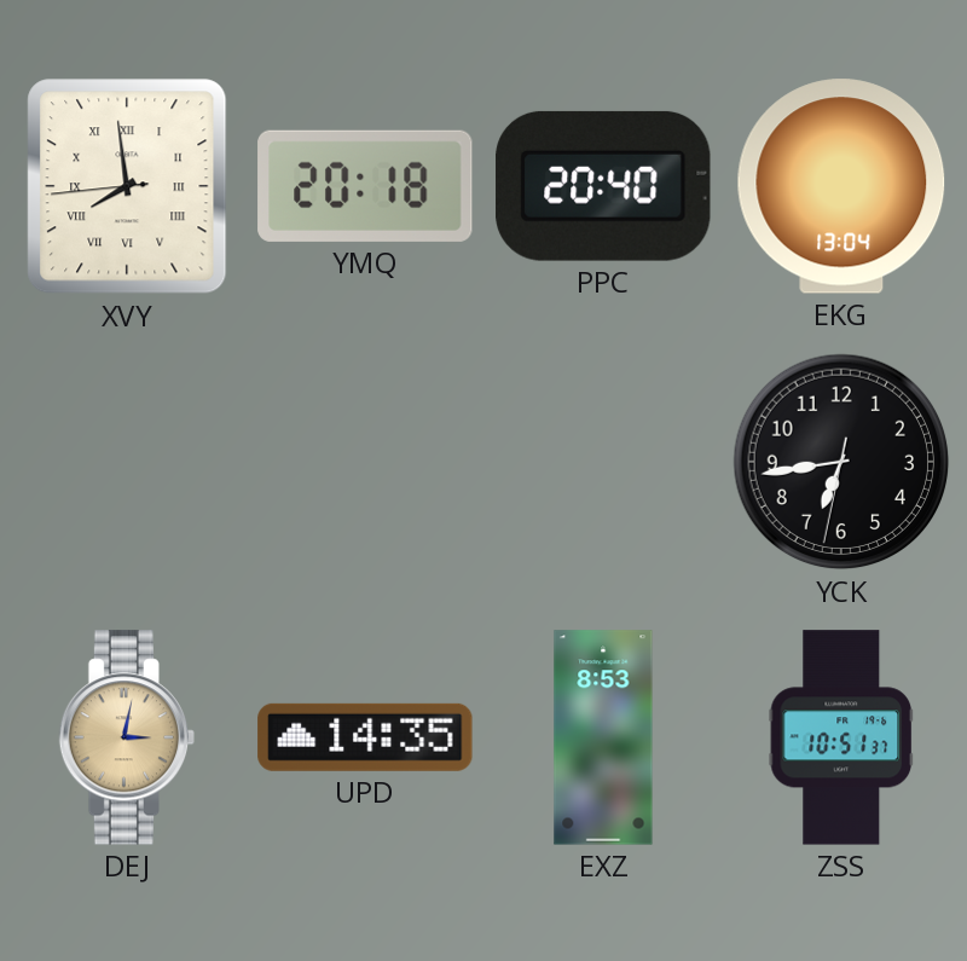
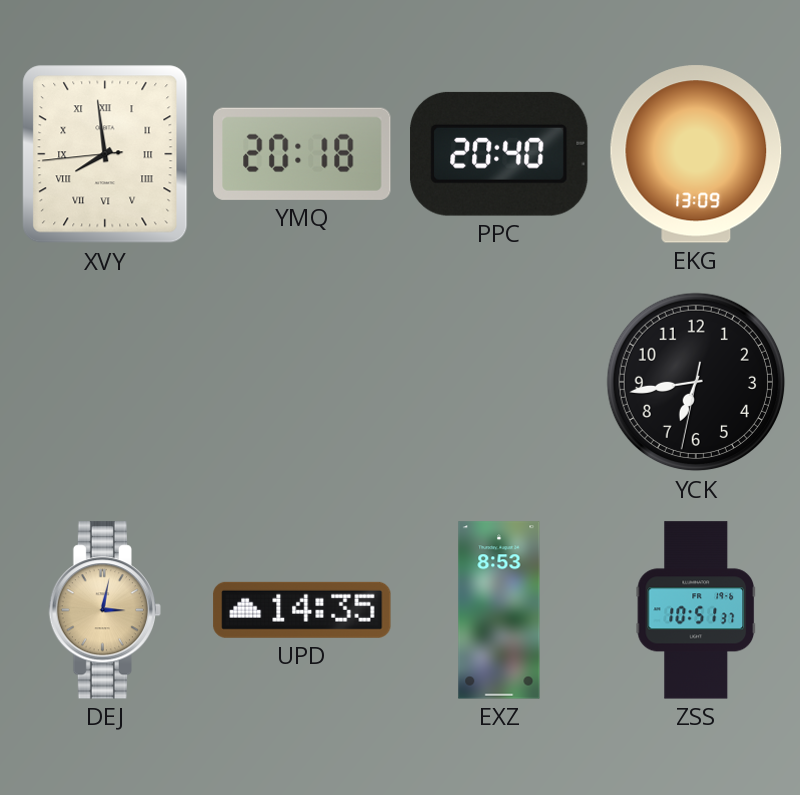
EKG: 13:04 -> 13:09 (696, 154)
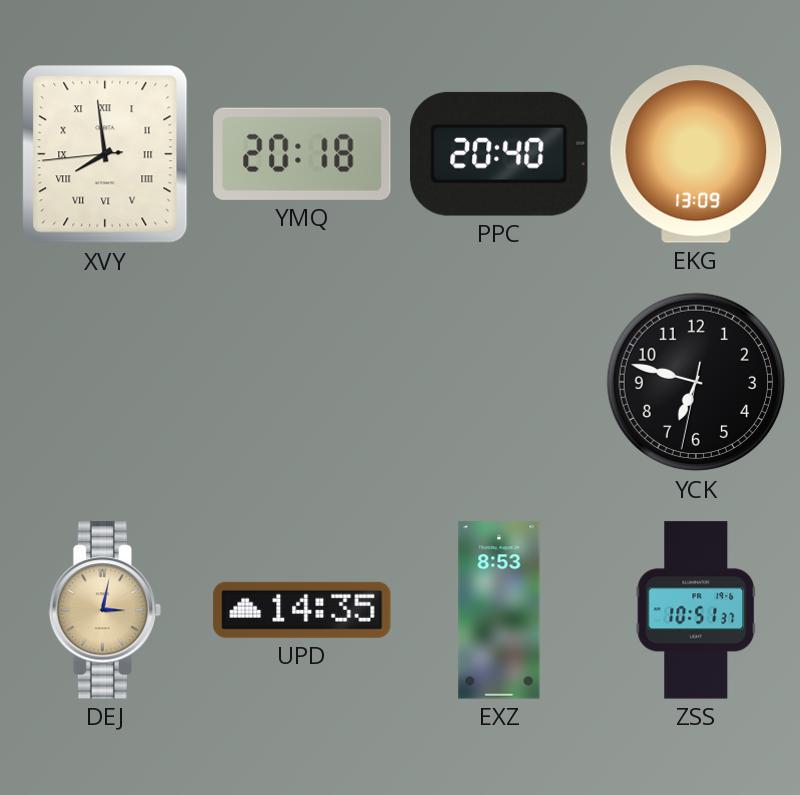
YCK: 6:43 -> 6:47 (696, 382)
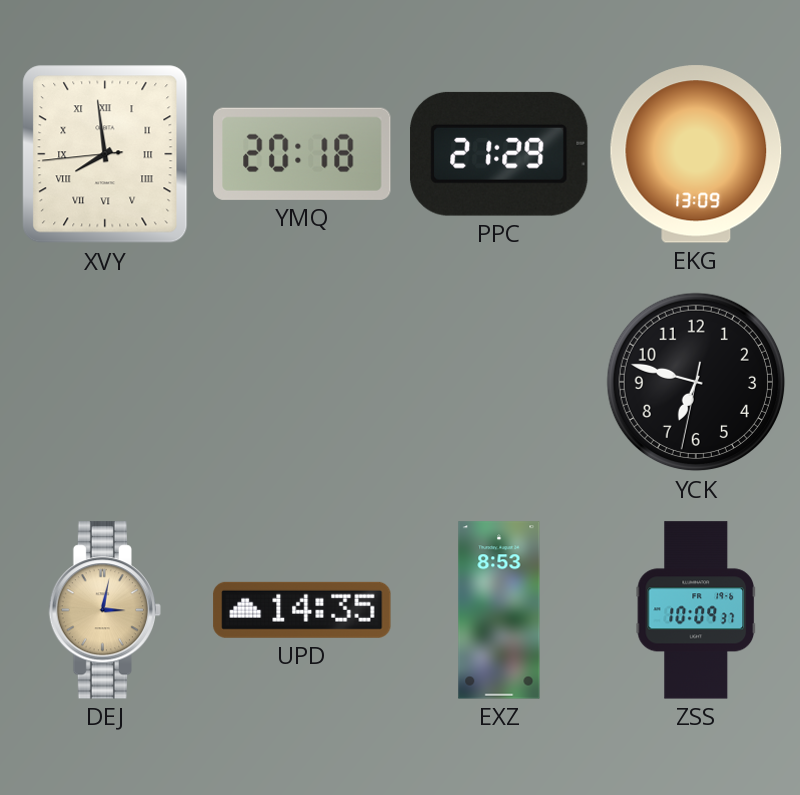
PPC: 20:40 -> 21:29 (499, 154)
ZSS: 10:51 -> 10:09 (695, 610)
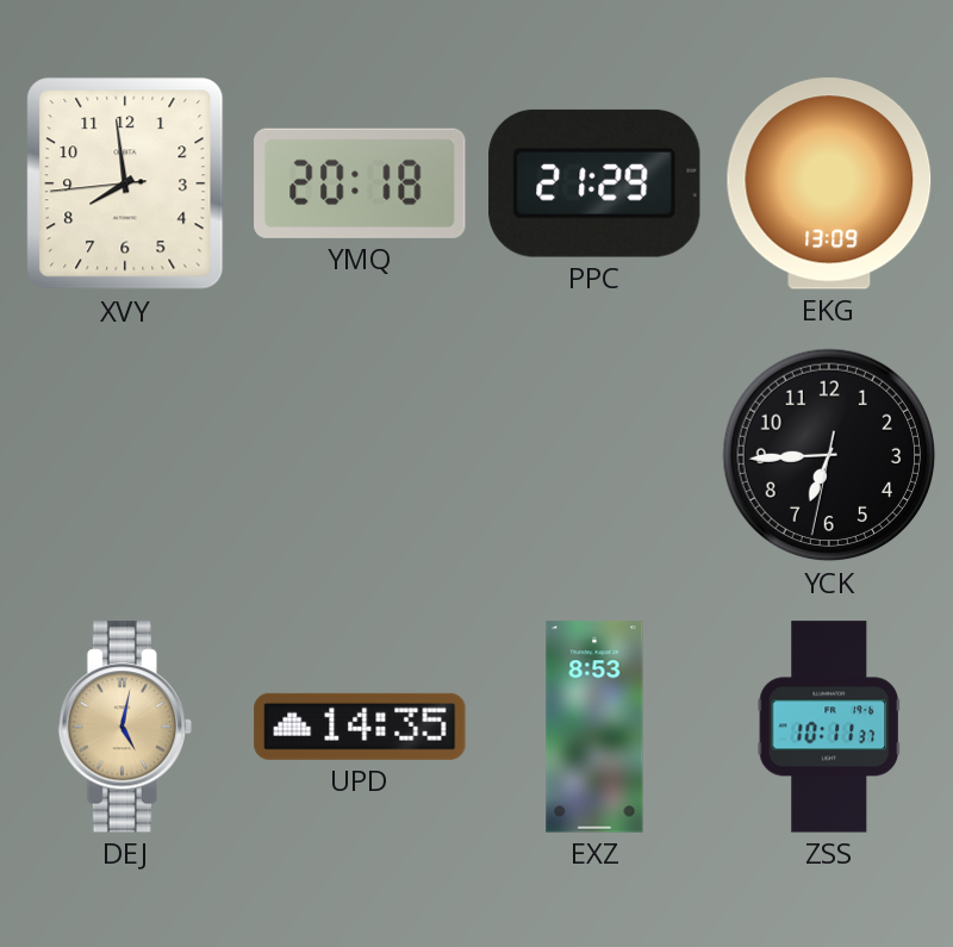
XVY numerals: Roman -> Arabic (125, 183)
YCK: 6:47 -> 6:44 (829, 455)
DEJ: 3:02 -> 5:02 (125, 727)
ZSS: 10:09 -> 10:11 (828, 727)
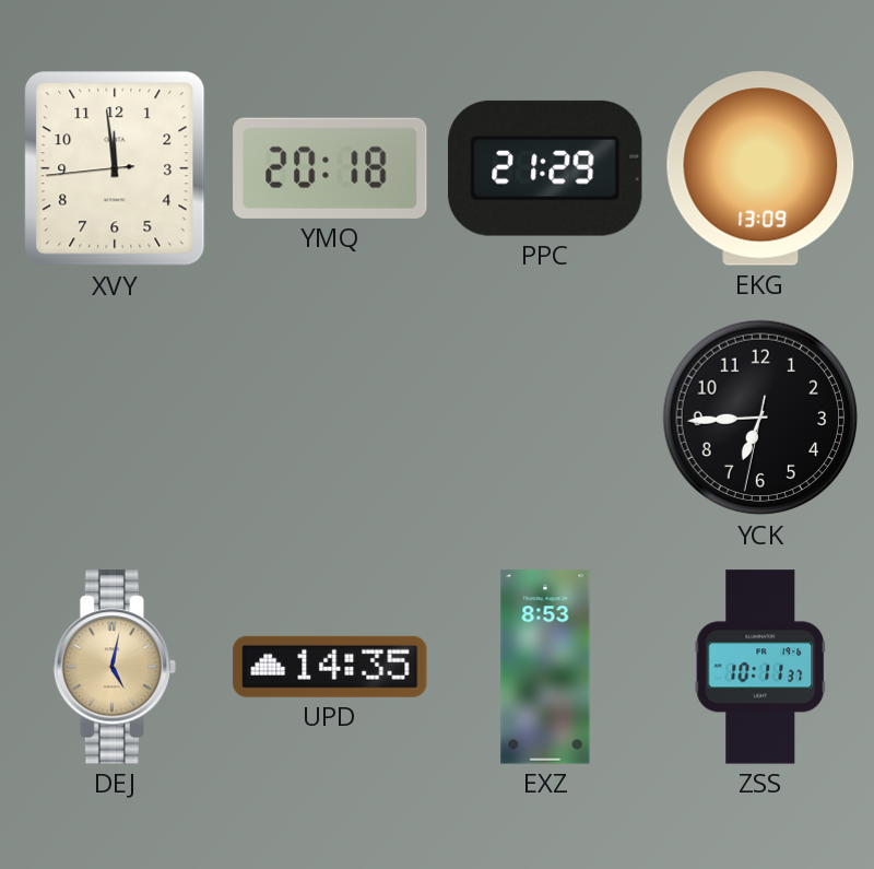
XVY: 7:58 -> 11:58 (115, 168)
